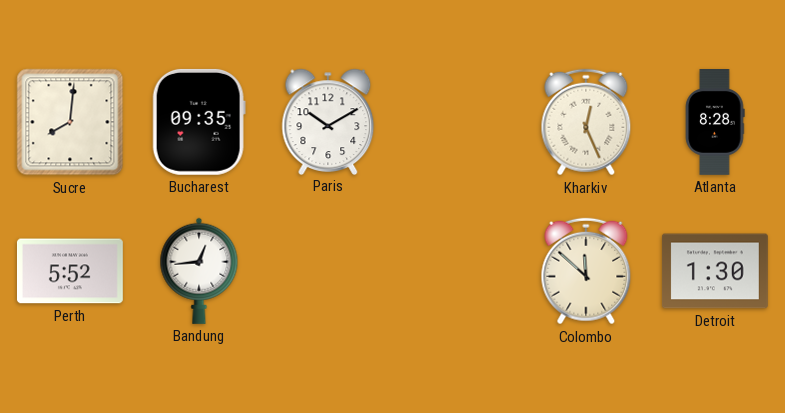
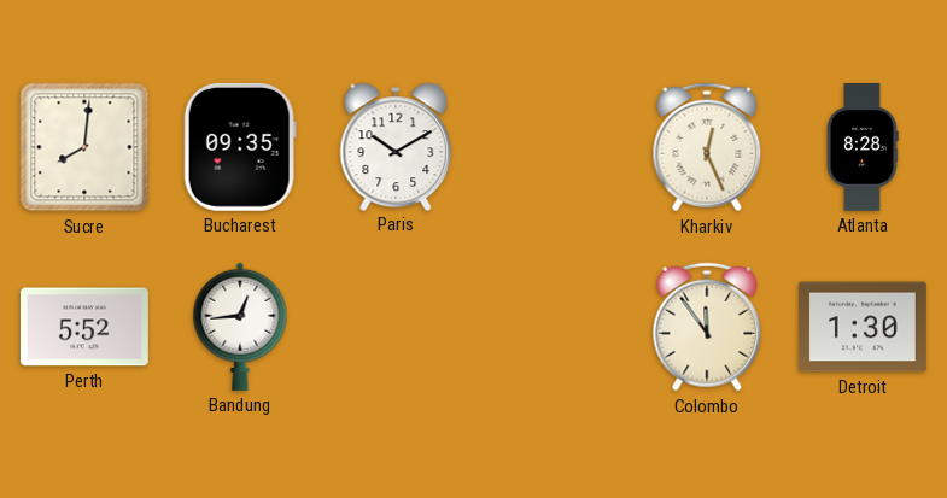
Colombo: 11:52 -> 11:54 (707, 327)
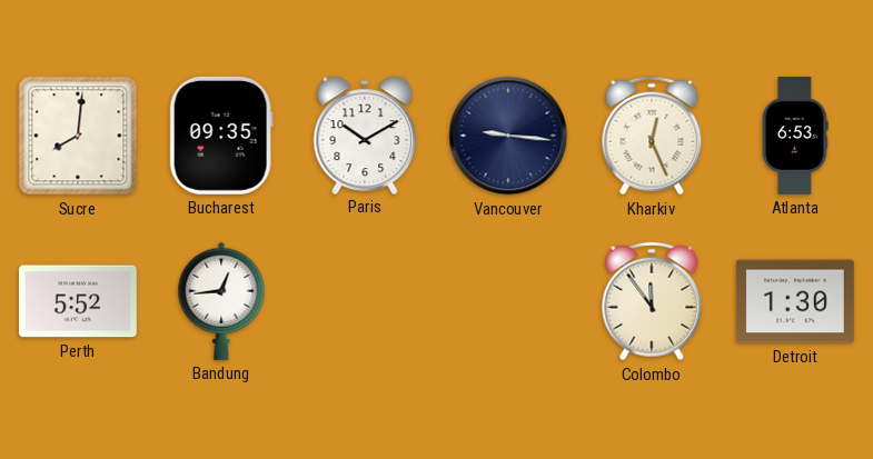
Vancouver: none -> 9:16 (508, 136)
Atlanta: 8:28 -> 6:53 (795, 137)
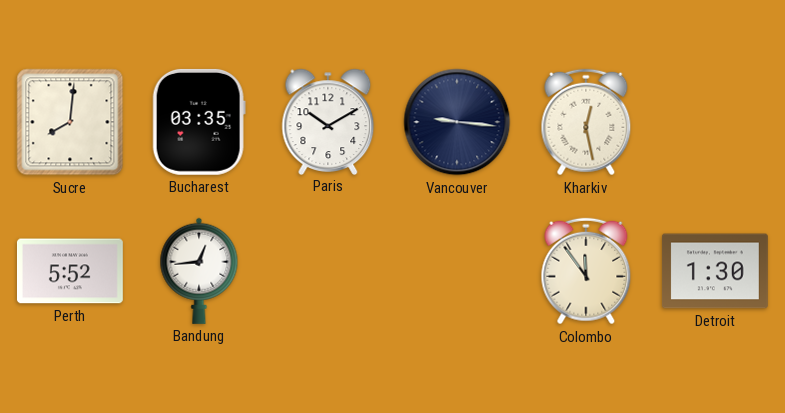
Bucharest: 09:35 -> 03:35 (199, 122)
Kharkiv: 12:26 -> 12:28 (586, 122)
Atlanta: 6:53 -> none (795, 137)
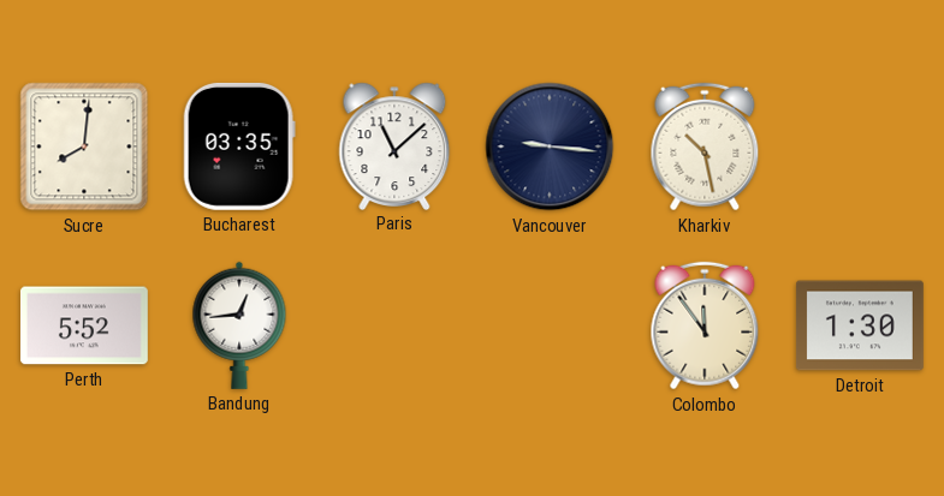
Paris: 10:10 -> 11:08 (394, 145)
Kharkiv: 12:28 -> 10:28 (705, 147)
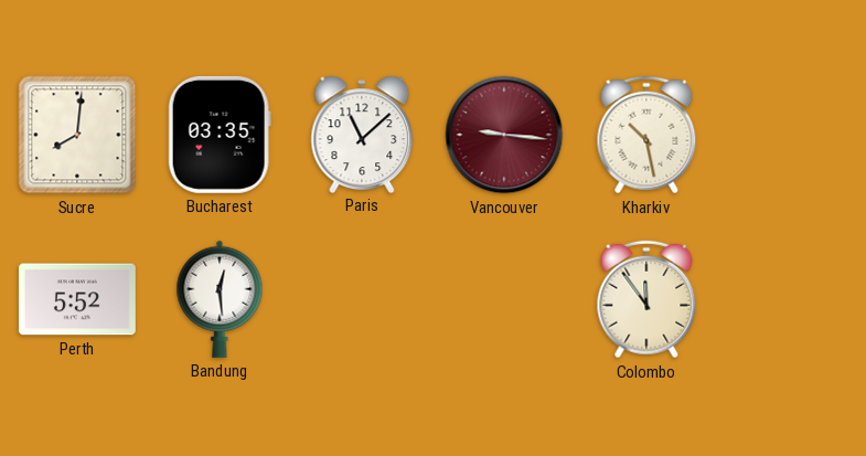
Vancouver dial: navy -> burgundy (504, 135)
Bandung: 12:44 -> 12:29 (220, 299)
Detroit: 1:30 -> none (860, 325)
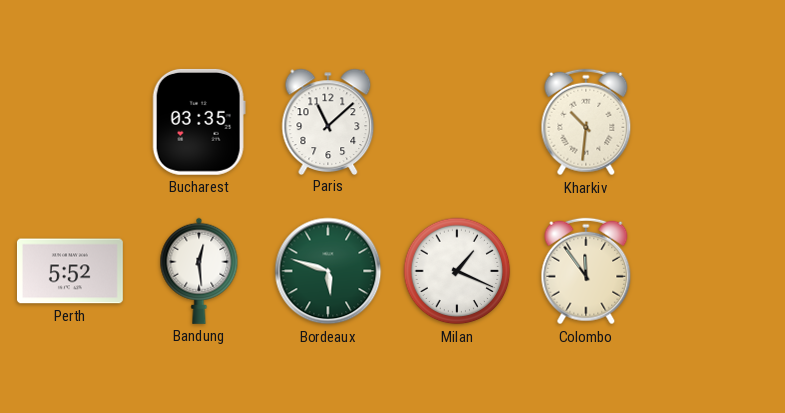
Sucre: 8:01 -> none (77, 135)
Vancouver: 9:16 -> none (504, 135)
Kharkiv: 10:28 -> 10:31 (586, 122)
Bordeaux: none -> 5:48 (328, 271)
Milan: none -> 1:19 (457, 271)
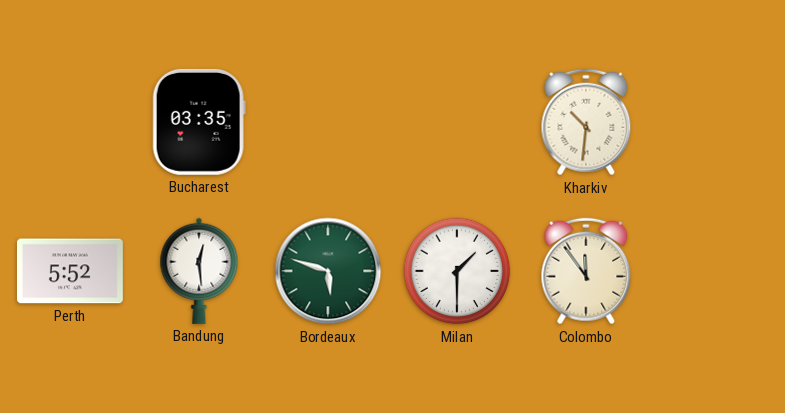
Paris: 11:08 -> none (328, 121)
Milan: 1:19 -> 1:30 (457, 271)
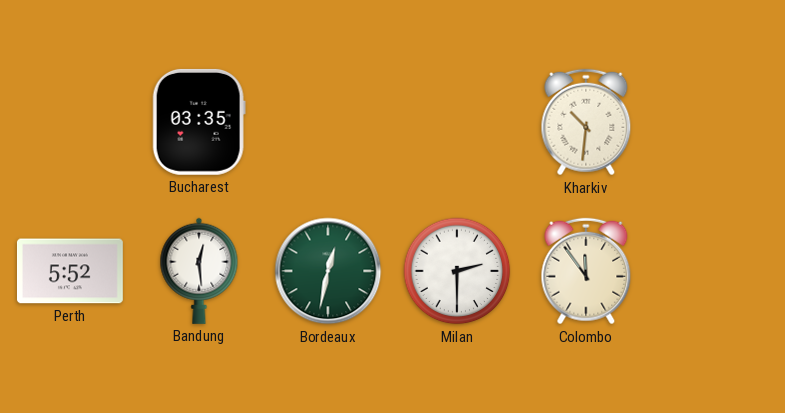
Bordeaux: 5:48 -> 12:32 (328, 271)
Milan: 1:30 -> 2:30 (457, 271)
